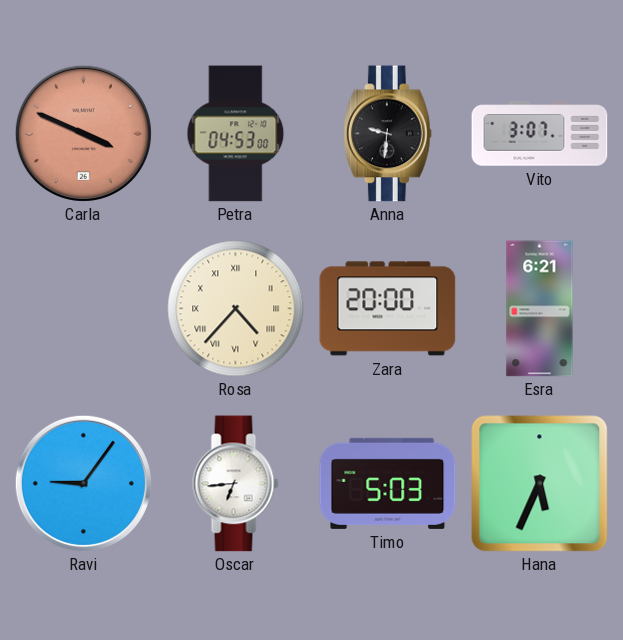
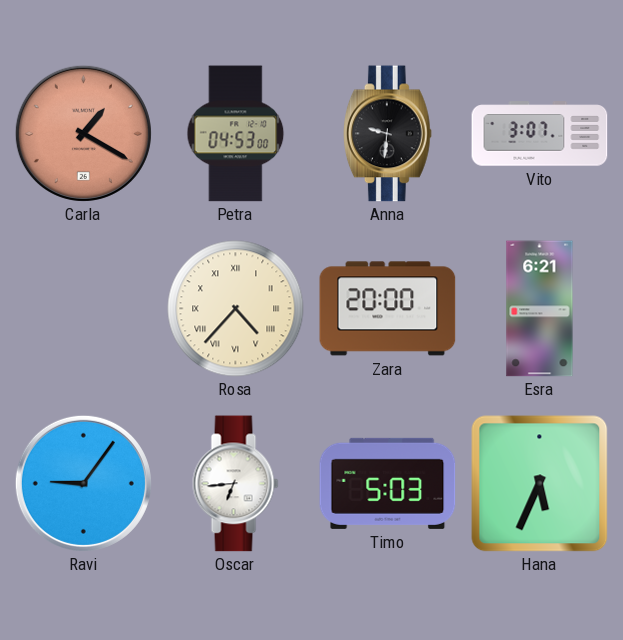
Carla: 3:49 -> 1:20 (83, 133)
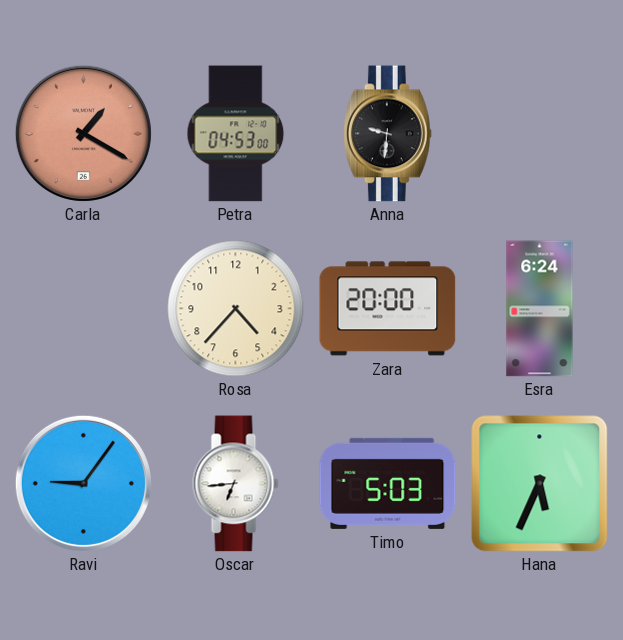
Vito: 3:07 -> none (540, 134)
Rosa numerals: Roman -> Arabic (236, 309)
Esra: 6:21 -> 6:24 (540, 309)
